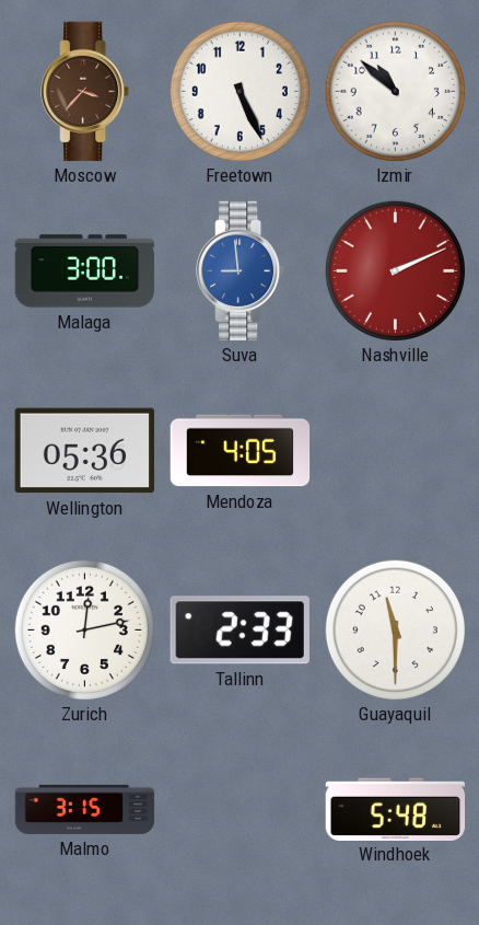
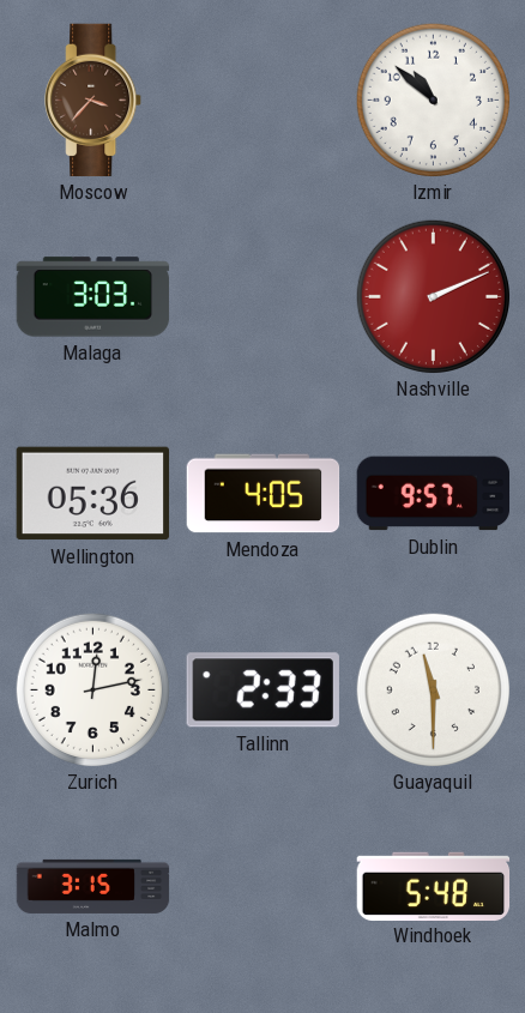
Freetown: 5:26 -> none (240, 91)
Malaga: 3:00 -> 3:03 (93, 297)
Suva: 8:59 -> none (241, 271)
Dublin: none -> 9:57 (434, 494)
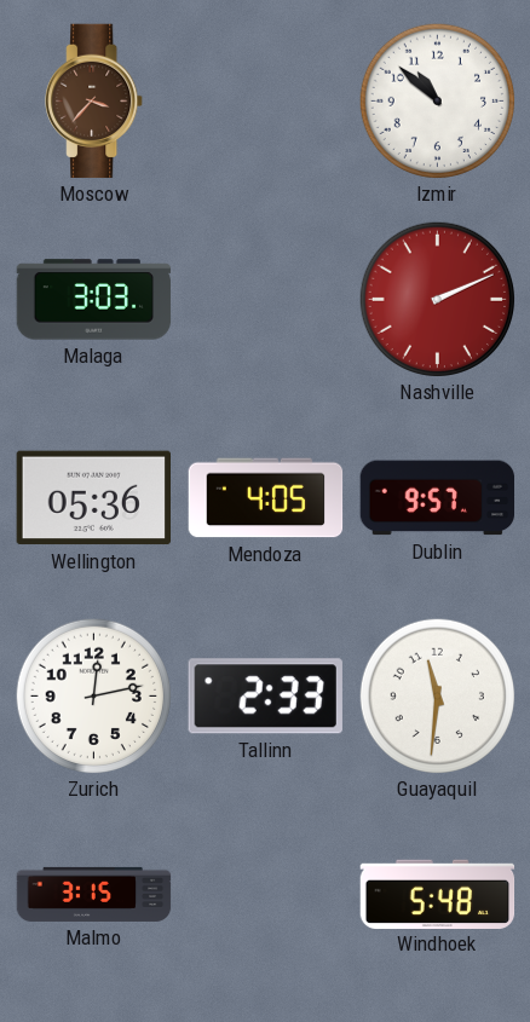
Guayaquil: 11:30 -> 11:31 (437, 695)
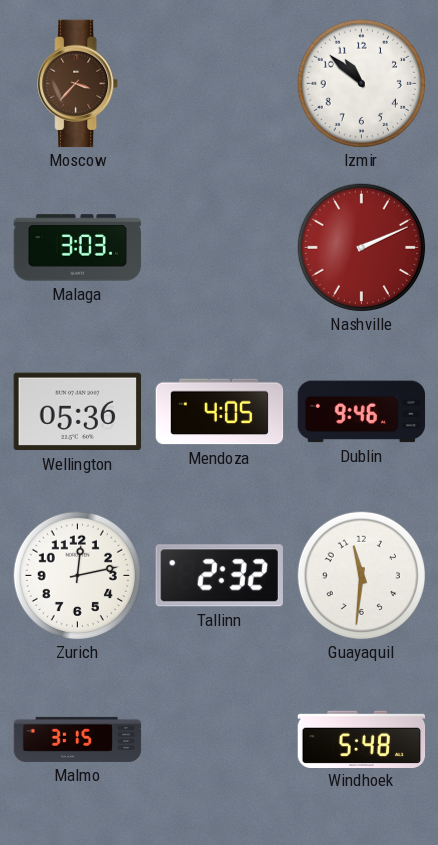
Dublin: 9:57 -> 9:46 (362, 412)
Tallinn: 2:33 -> 2:32 (219, 576)
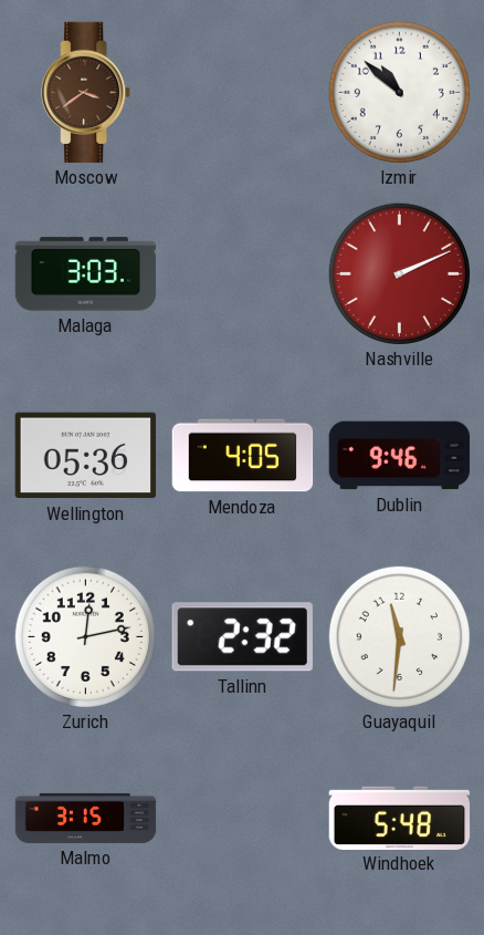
Moscow: 3:37 -> 3:39 (86, 93)
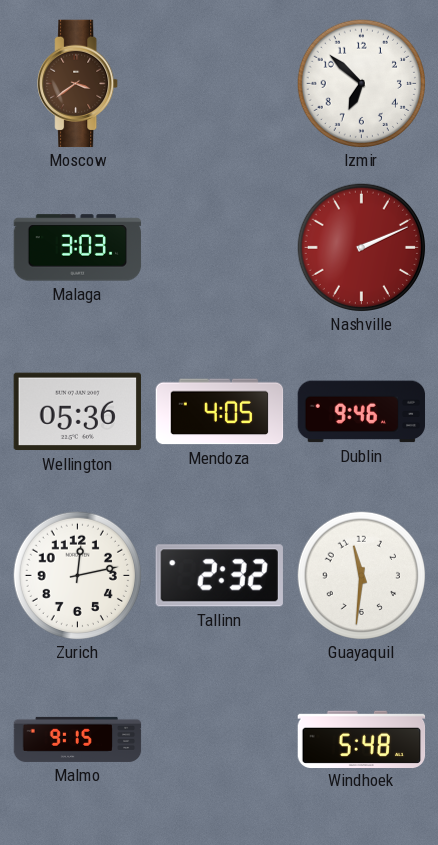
Izmir: 10:52 -> 6:52 (361, 83)
Malmo: 3:15 -> 9:15 (78, 739)
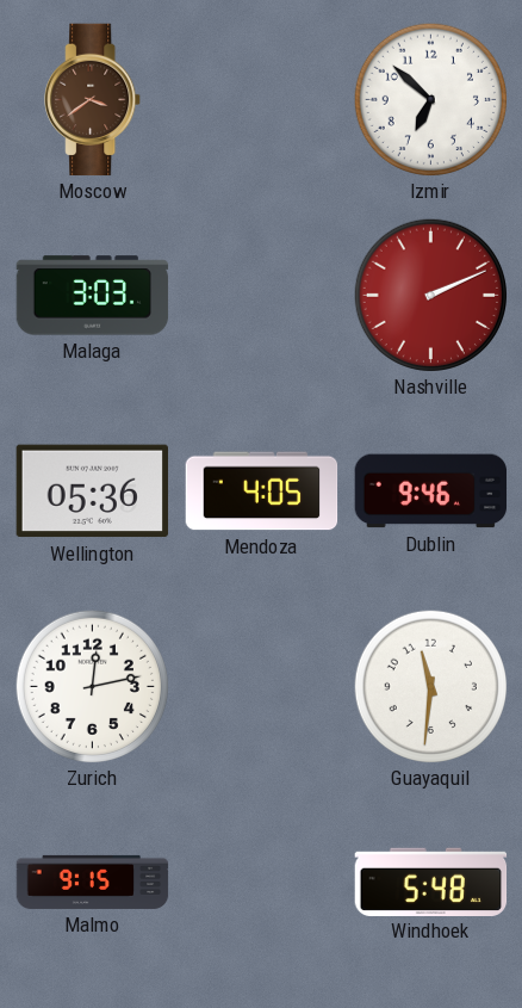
Tallinn: 2:32 -> none (219, 576)
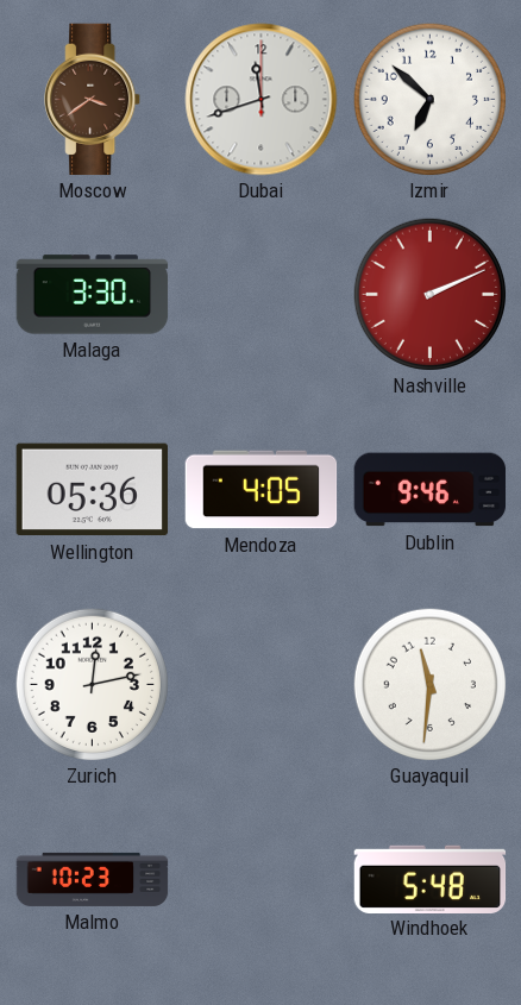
Dubai: none -> 11:42 (262, 100)
Malaga: 3:03 -> 3:30 (93, 295)
Malmo: 9:15 -> 10:23 (93, 879)
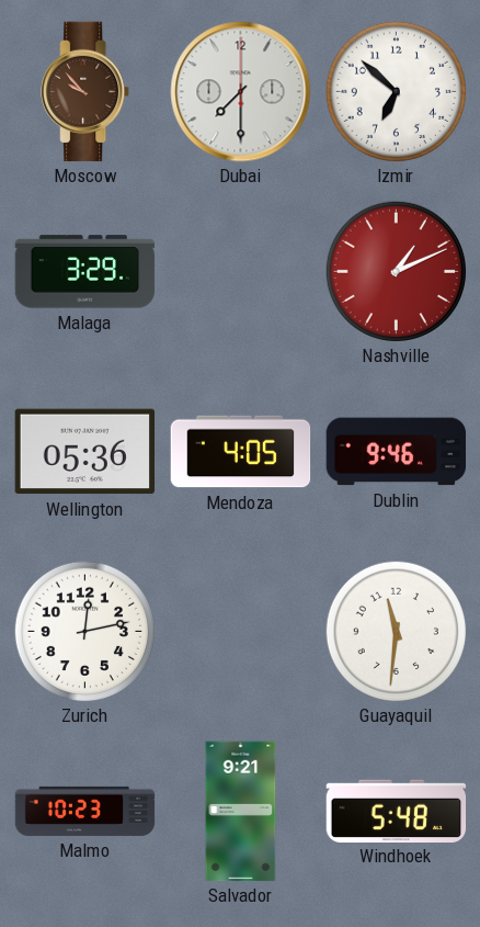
Moscow: 3:39 -> 9:53 (85, 92)
Dubai: 11:42 -> 7:30 (241, 92)
Malaga: 3:30 -> 3:29 (85, 272)
Nashville: 2:11 -> 1:11 (396, 271)
Salvador: none -> 9:21 (241, 812)
